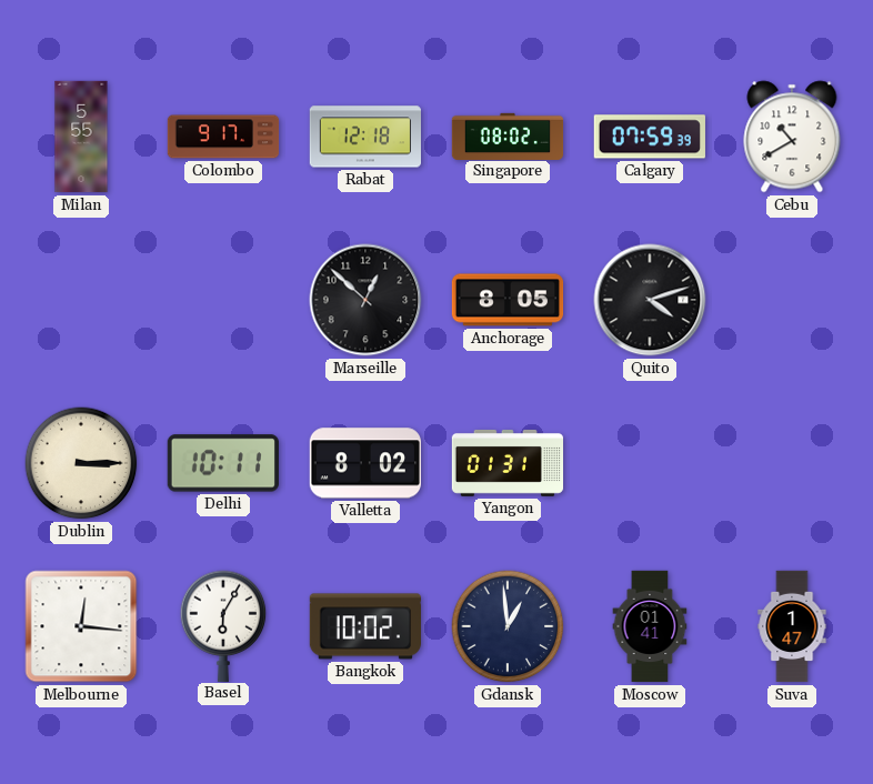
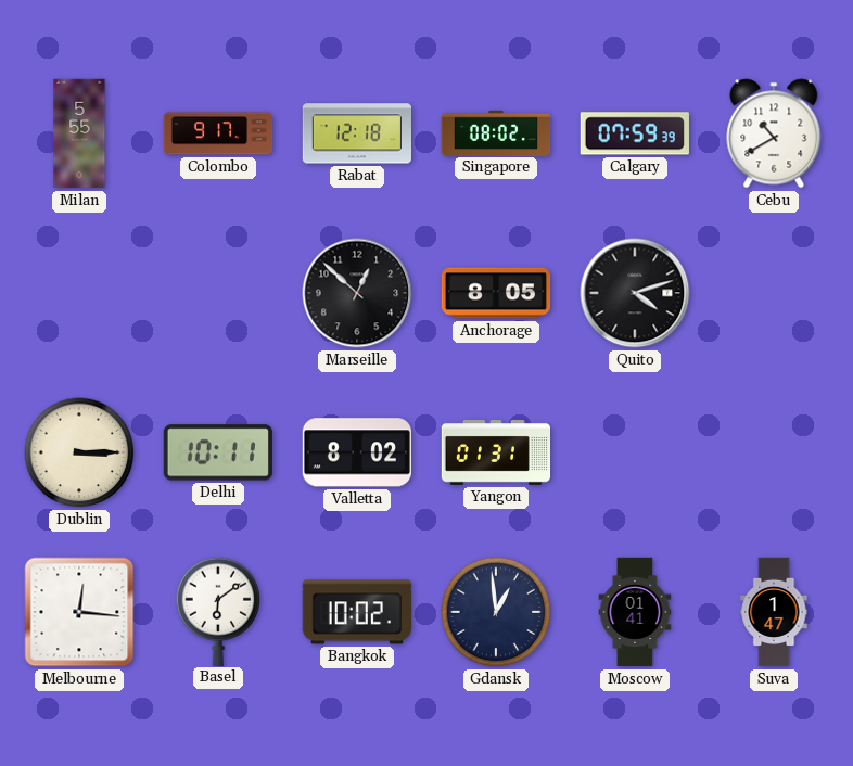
Basel: 6:05 -> 6:09 (218, 611)
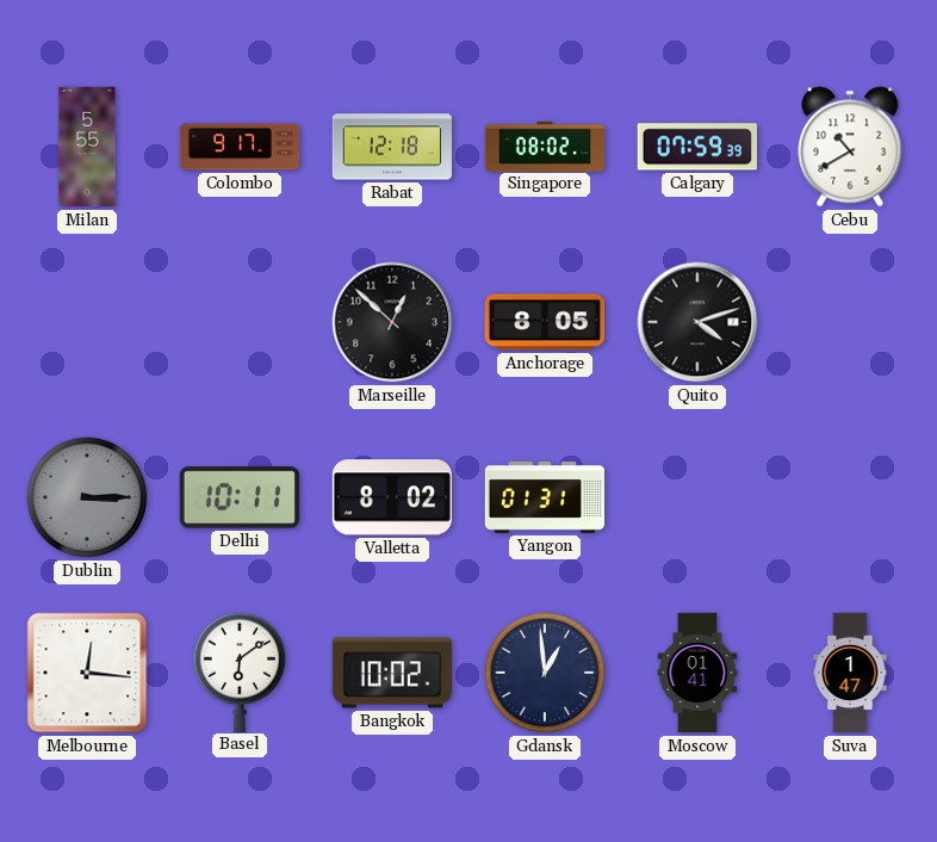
Dublin dial: cream -> grey (87, 497)
